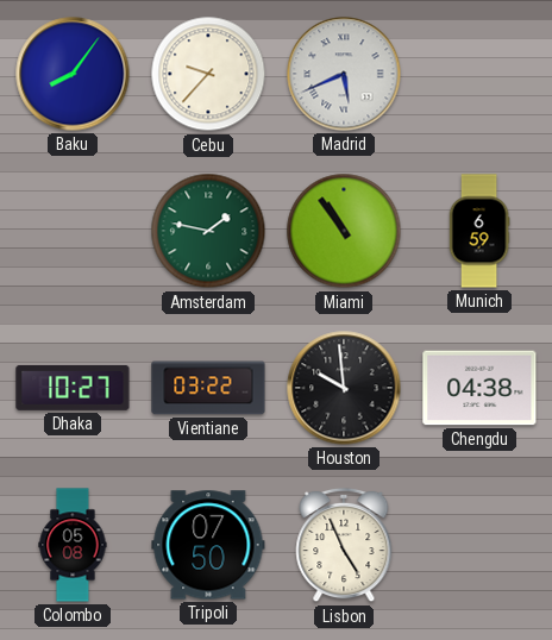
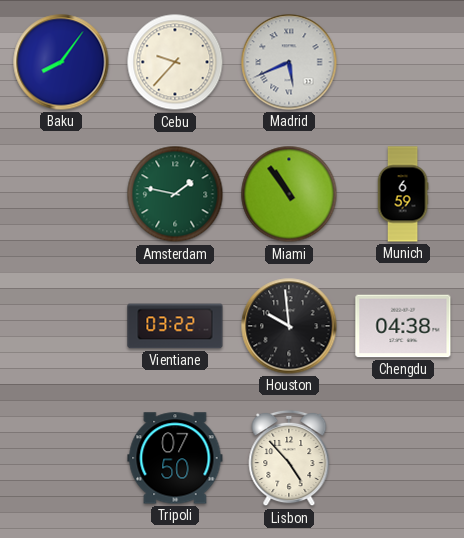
Dhaka: 10:27 -> none (73, 388)
Colombo: 05:08 -> none (73, 545)
Lisbon: 4:56 -> 4:53 (289, 458)
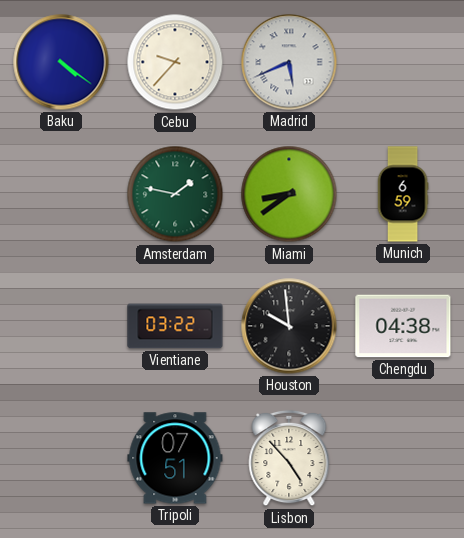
Baku: 8:06 -> 4:21 (61, 62)
Miami: 10:54 -> 8:39 (289, 194)
Tripoli: 07:50 -> 07:51 (175, 458)
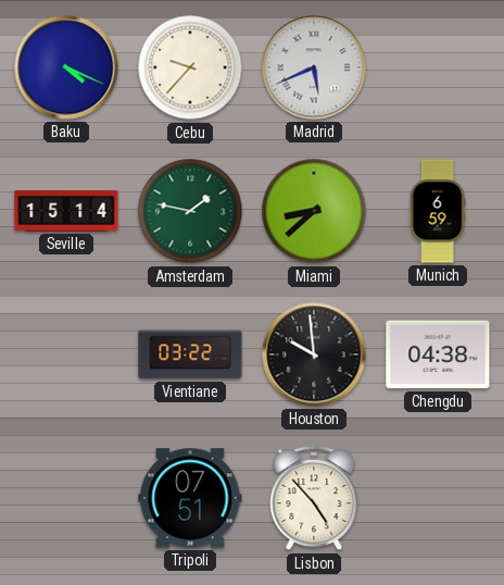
Baku: 4:21 -> 4:19 (66, 67)
Seville: none -> 15:14 (66, 211)
Miami: 8:39 -> 8:38 (314, 211)
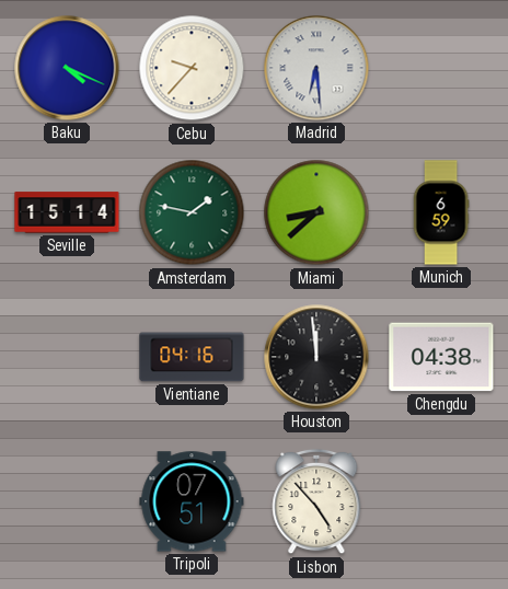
Madrid: 5:41 -> 6:29 (316, 68)
Vientiane: 03:22 -> 04:16 (192, 357)
Houston: 9:59 -> 11:59 (316, 357)
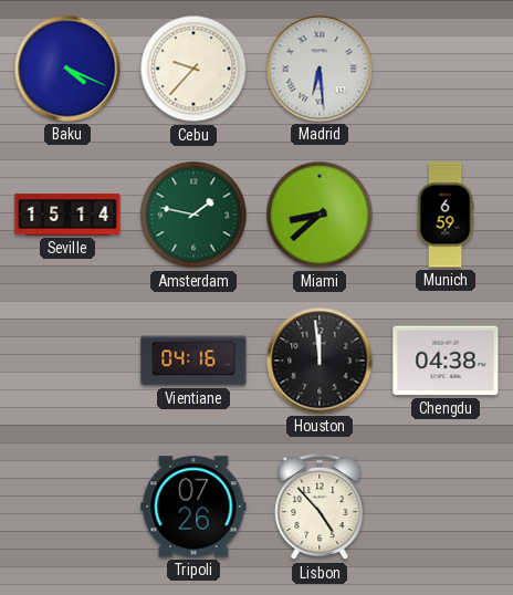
Tripoli: 07:51 -> 07:26 (193, 507)
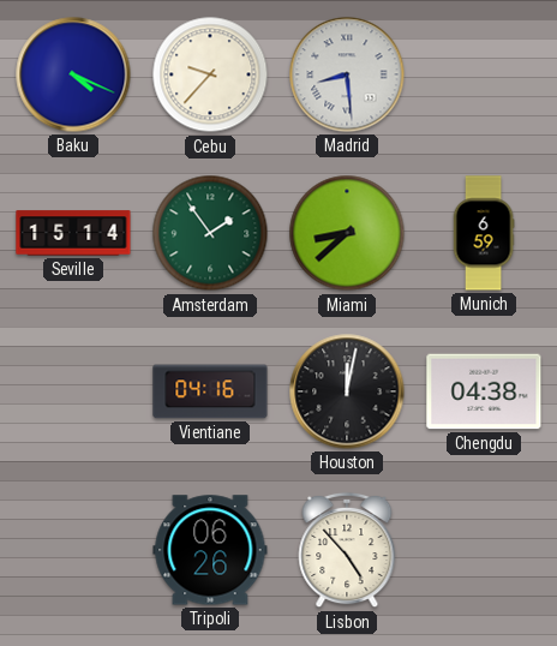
Madrid: 6:29 -> 8:29 (347, 74)
Amsterdam: 1:47 -> 1:54 (210, 233)
Houston: 11:59 -> 12:02 (347, 391)
Tripoli: 07:26 -> 06:26 (210, 550)
